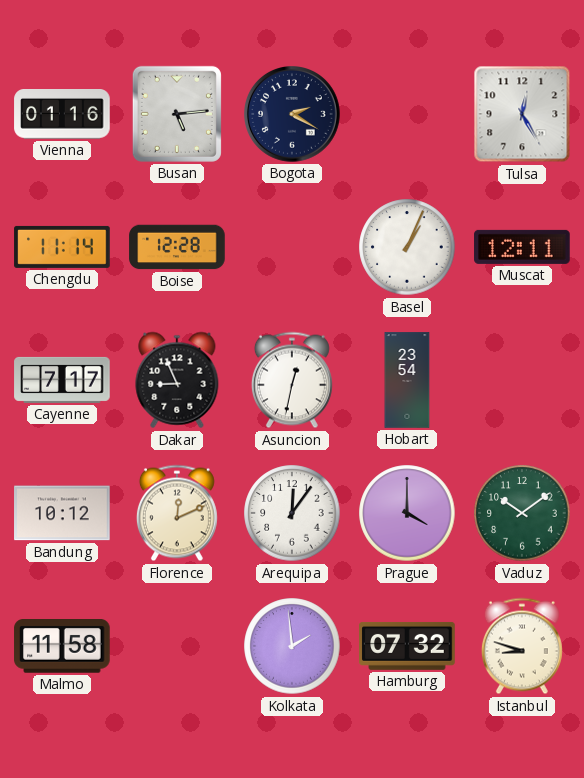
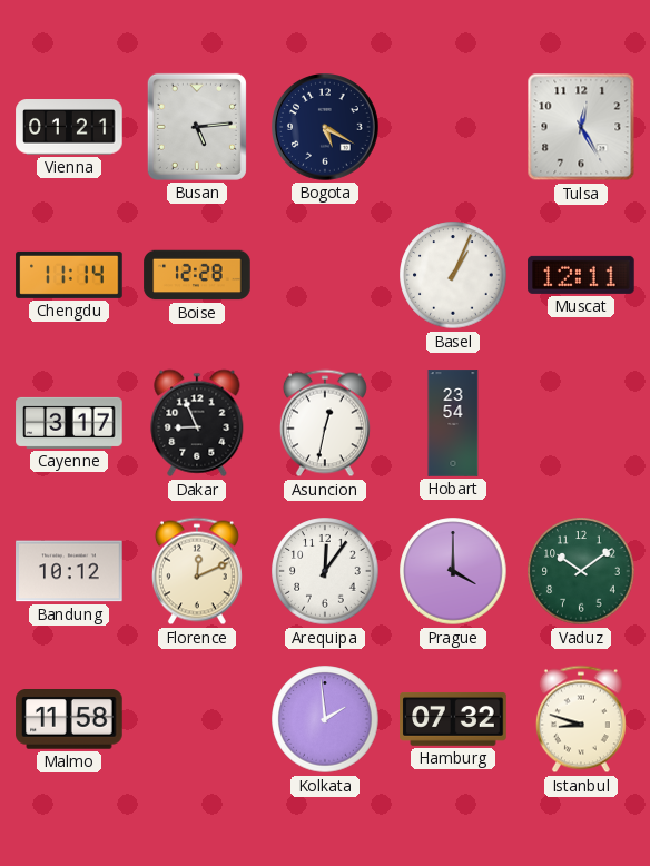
Vienna: 01:16 -> 01:21 (69, 127)
Bogota: 2:20 -> 5:20 (326, 128)
Cayenne: 7:17 -> 3:17 (69, 423)
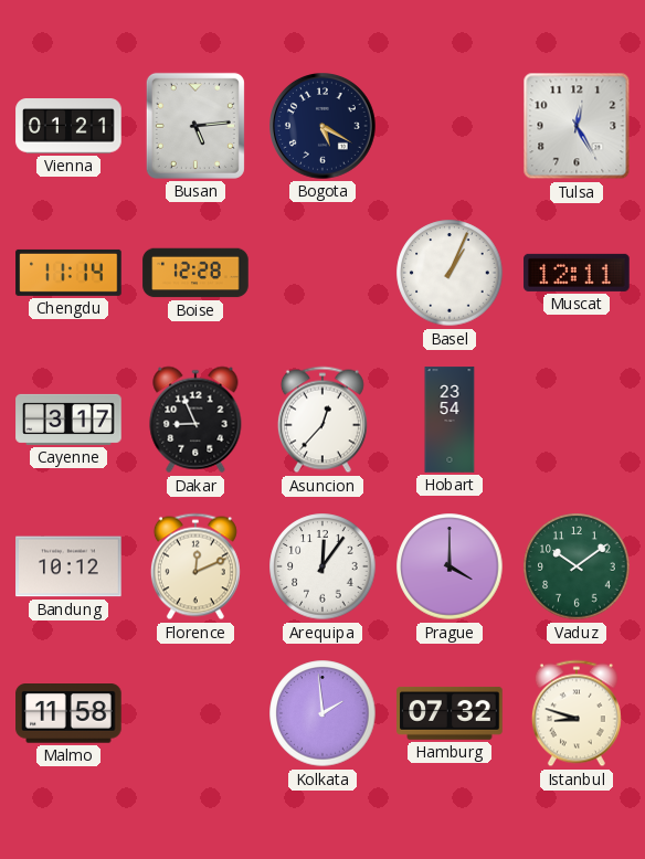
Asuncion: 12:32 -> 12:37 (322, 420)
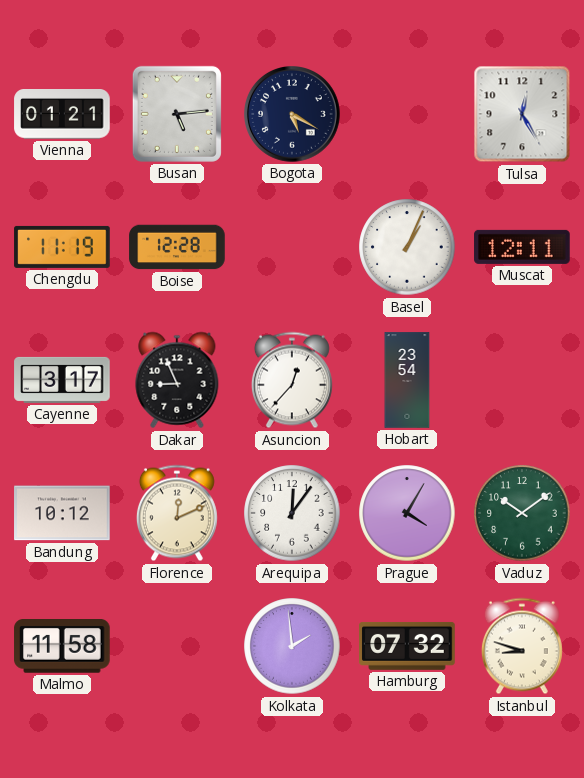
Chengdu: 11:14 -> 11:19 (62, 247)
Prague: 4:00 -> 4:05 (407, 513)
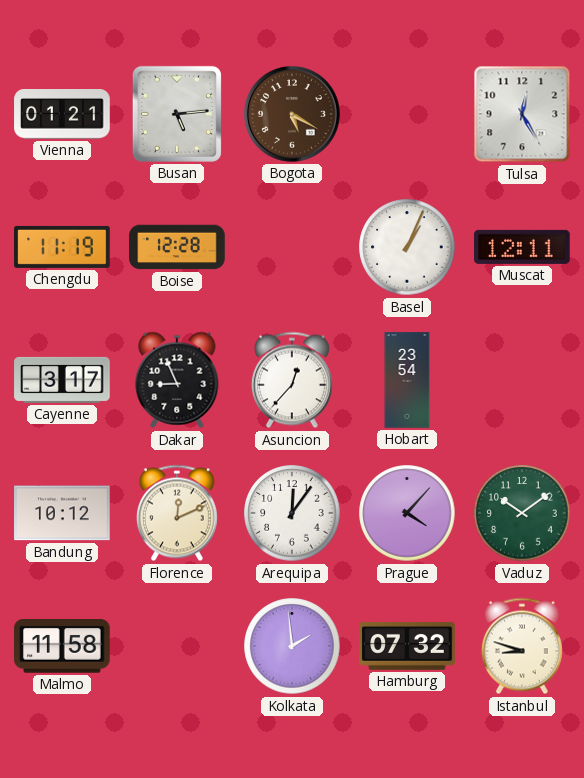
Bogota dial: navy -> brown (293, 115)
Prague: 4:05 -> 4:07 (407, 513)
